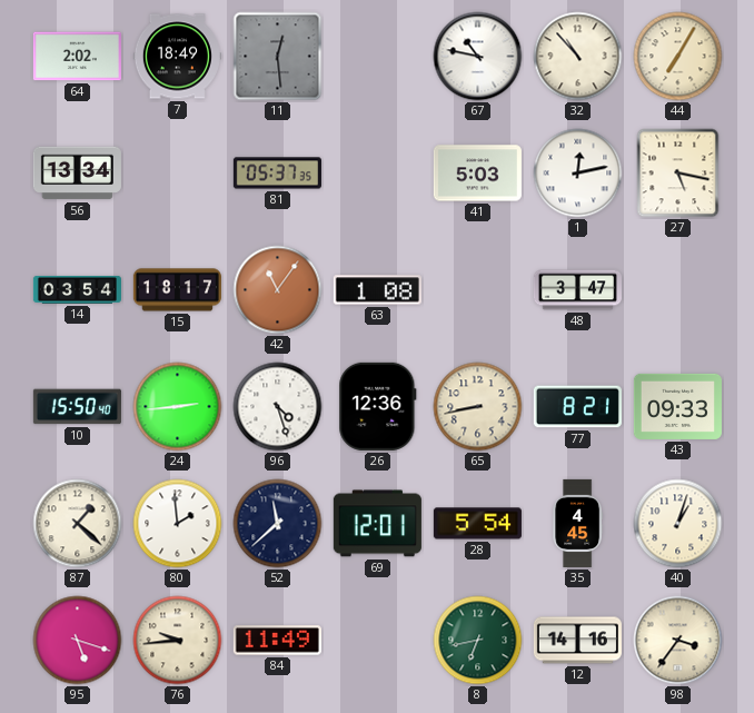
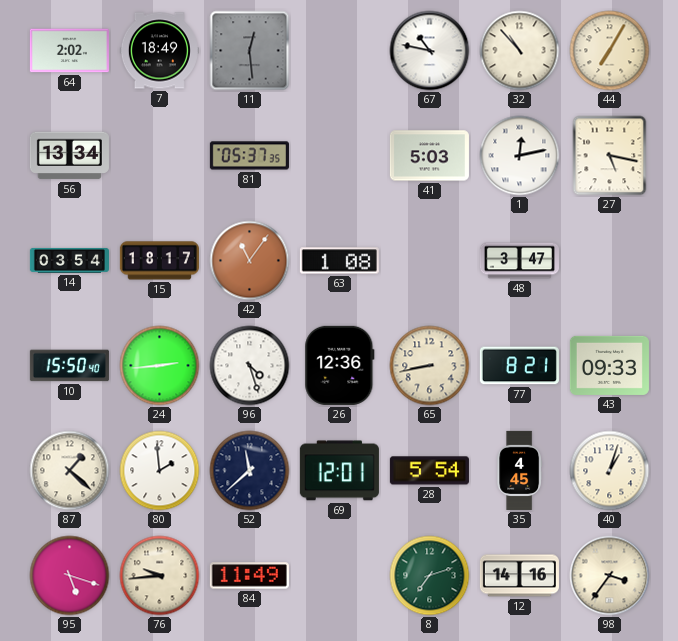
8: 6:43 -> 7:12 (430, 576)
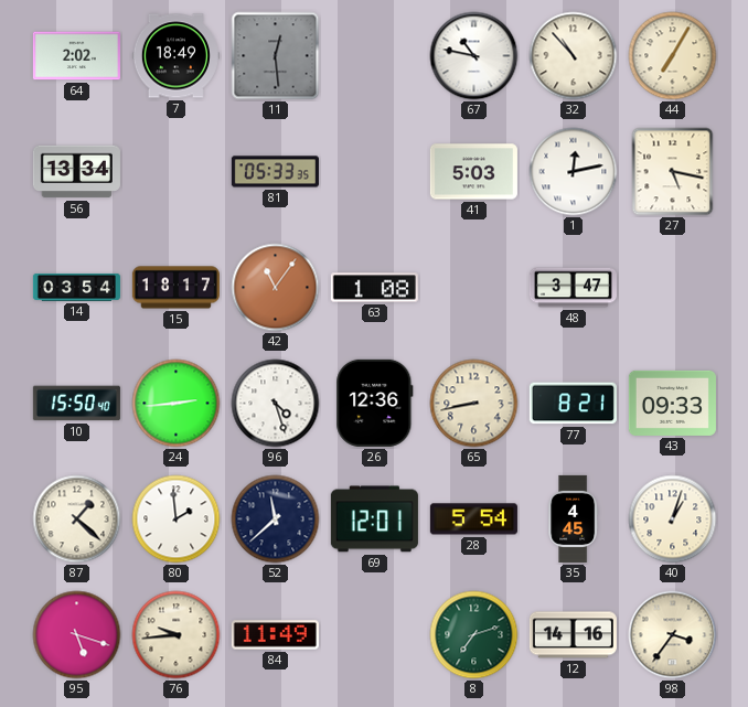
81: 05:37 -> 05:33 (275, 172)
